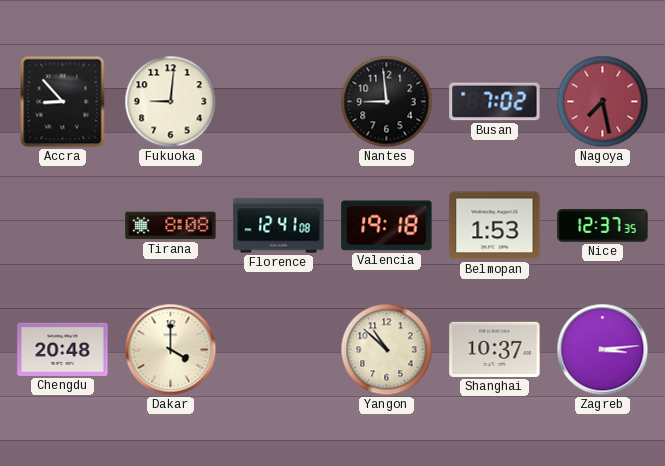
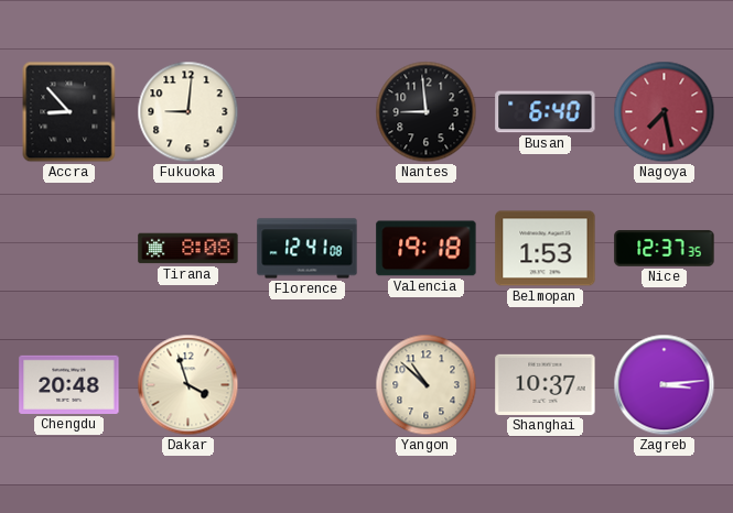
Busan: 7:02 -> 6:40 (546, 112)
Dakar: 4:00 -> 3:57 (188, 385)
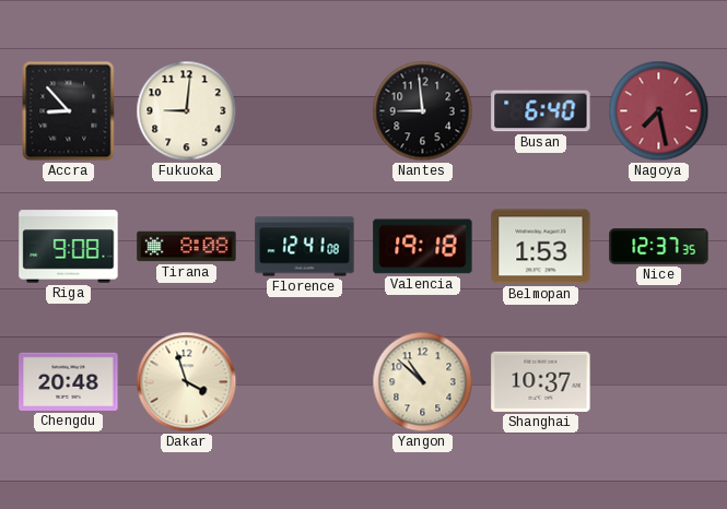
Riga: none -> 9:08 (69, 247)
Zagreb: 3:14 -> none (665, 385)
